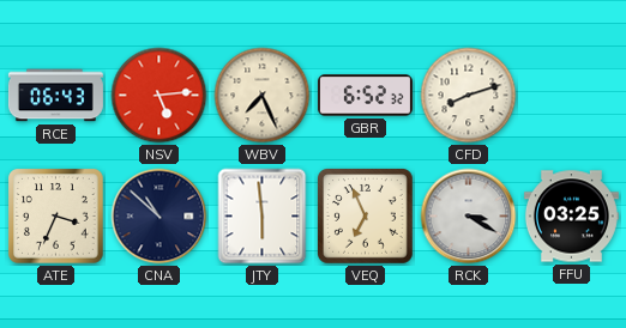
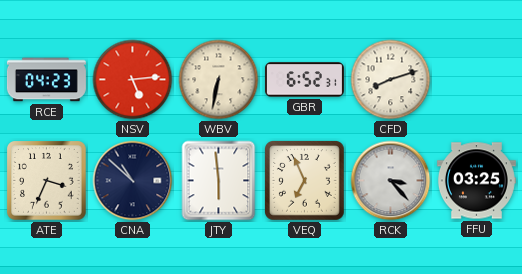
RCE: 06:43 -> 04:23 (46, 80)
WBV: 7:26 -> 6:32 (219, 80)
GBR: 6:52:32 -> 6:52:31 (304, 80)
RCK: 3:20 -> 3:23 (391, 181)
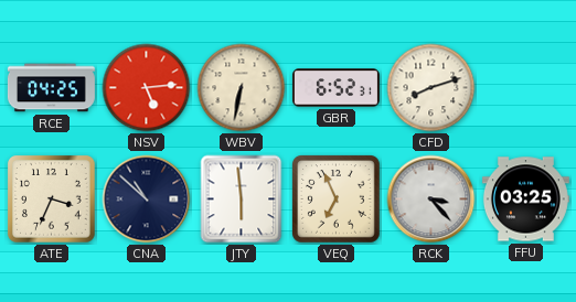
RCE: 04:23 -> 04:25 (51, 88)
